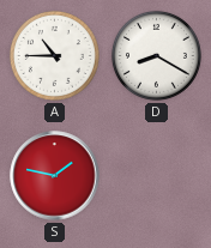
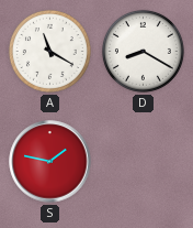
A: 10:45 -> 11:20 (49, 51)
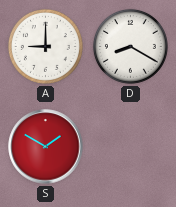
A: 11:20 -> 9:00 (45, 46)
S: 1:47 -> 1:50 (46, 147)
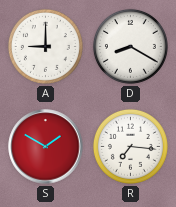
R: none -> 7:16 (130, 146)
